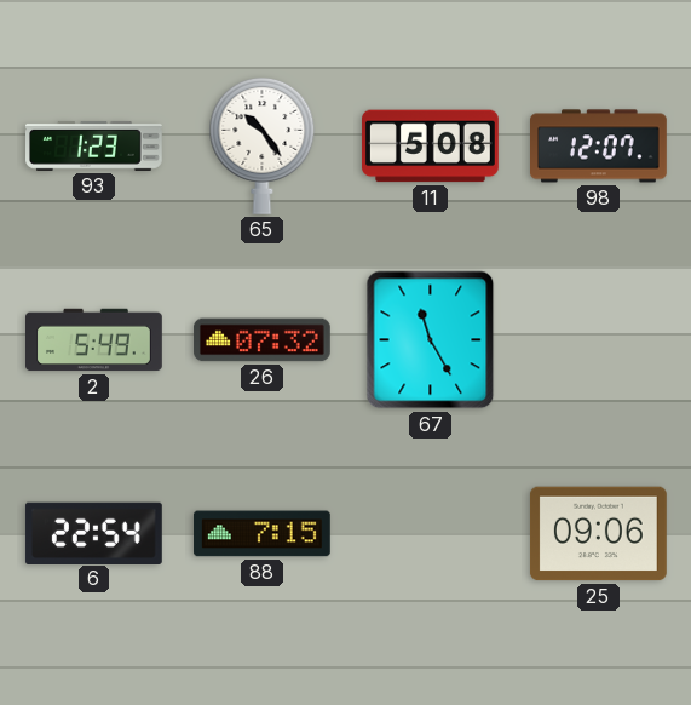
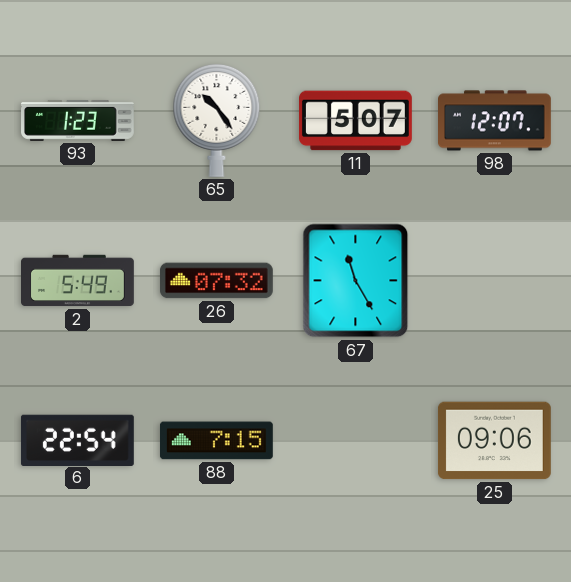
11: 5:08 -> 5:07 (356, 121)
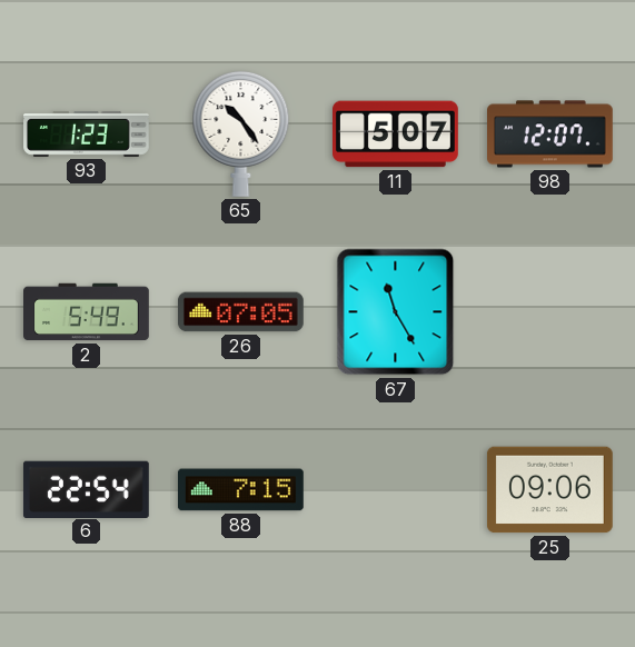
26: 07:32 -> 07:05 (240, 312)
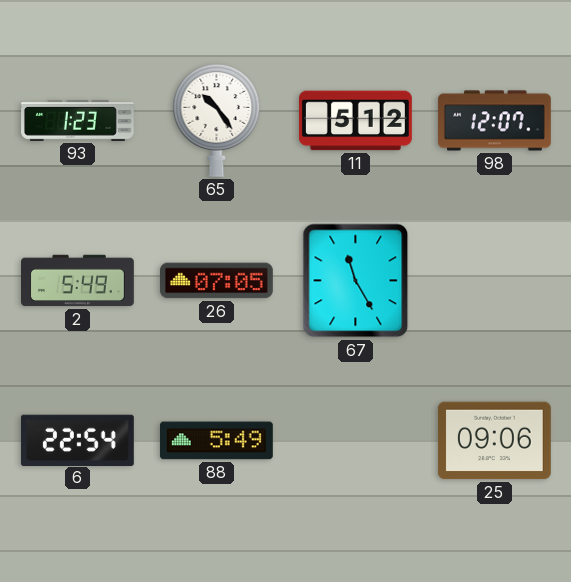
11: 5:07 -> 5:12 (356, 121)
88: 7:15 -> 5:49 (216, 441)
